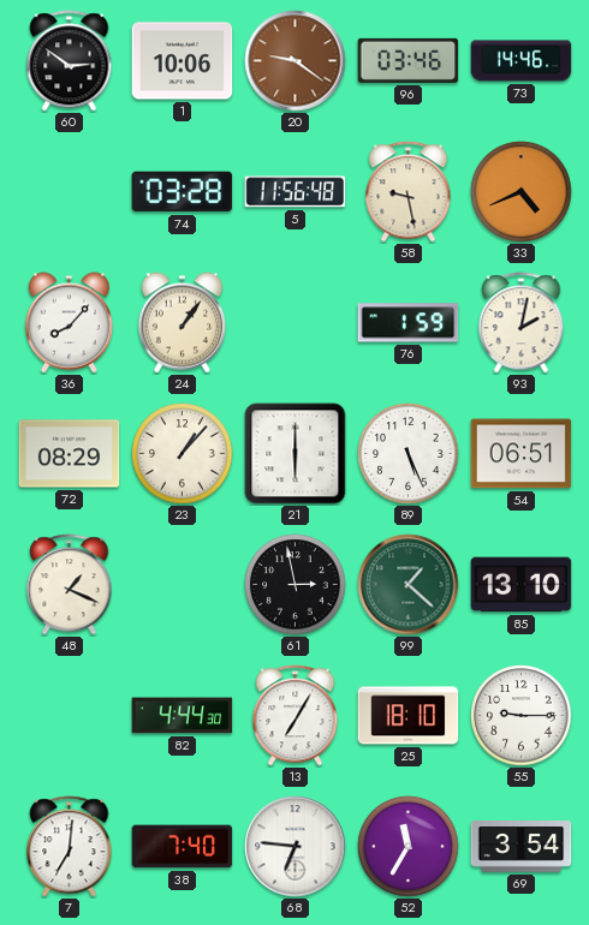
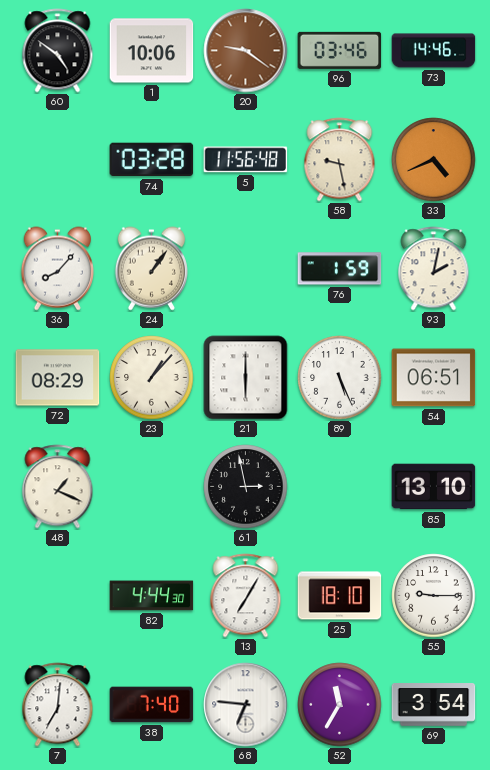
60: 2:51 -> 4:51 (58, 51)
99: 1:22 -> none (409, 585)
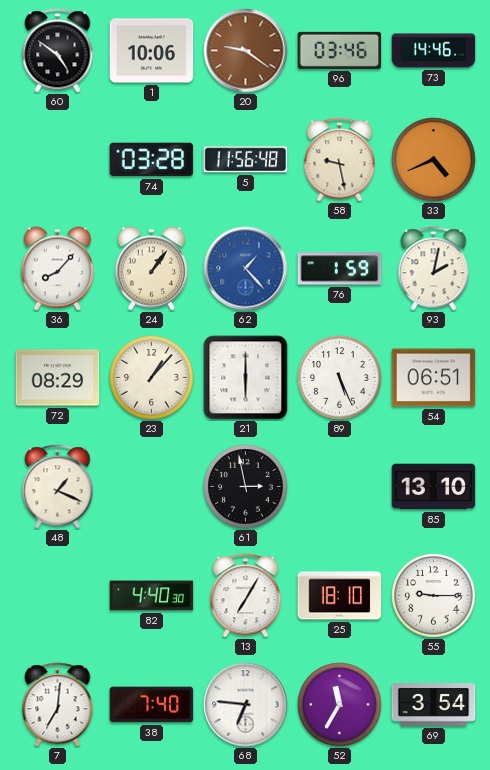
62: none -> 1:23 (246, 269)
82: 4:44 -> 4:40 (152, 596)
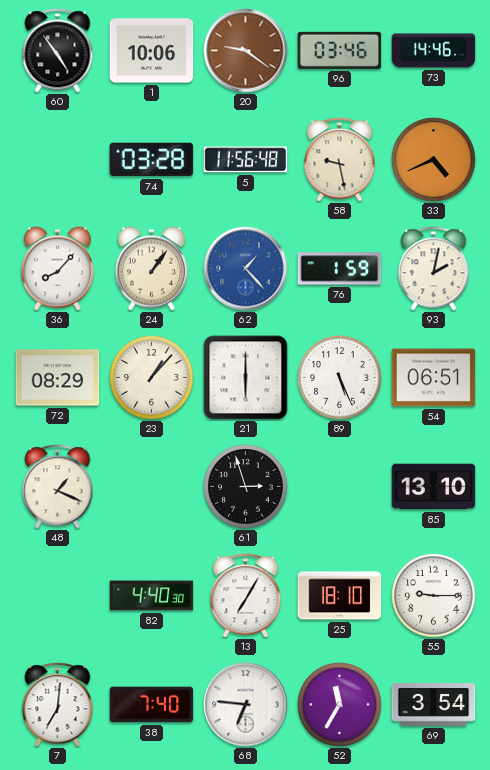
60: 4:51 -> 4:54 (58, 51)
61: 2:58 -> 2:57 (246, 487)
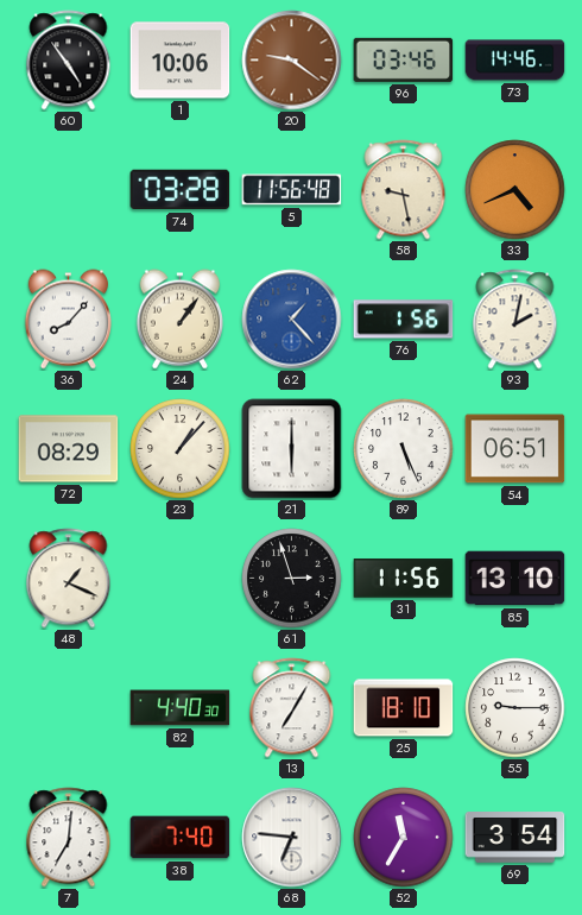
76: 1:59 -> 1:56 (404, 320)
31: none -> 11:56 (404, 579)
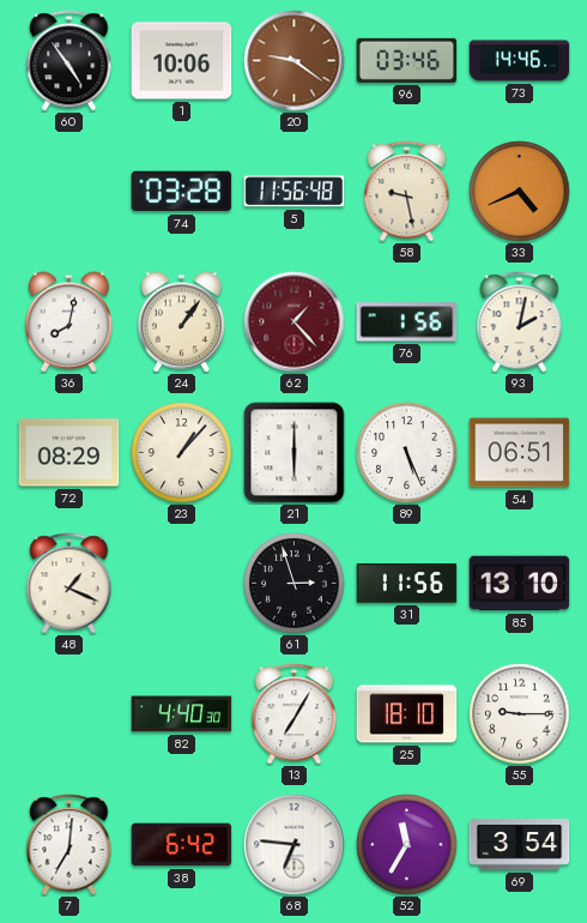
36: 8:07 -> 8:02 (68, 322)
62 dial: blue -> burgundy (295, 322)
38: 7:40 -> 6:42 (182, 845)
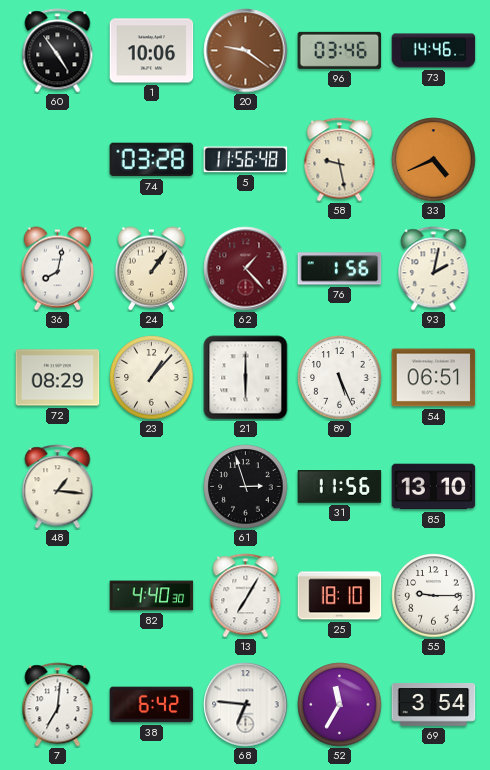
48: 1:19 -> 1:16 (58, 487)
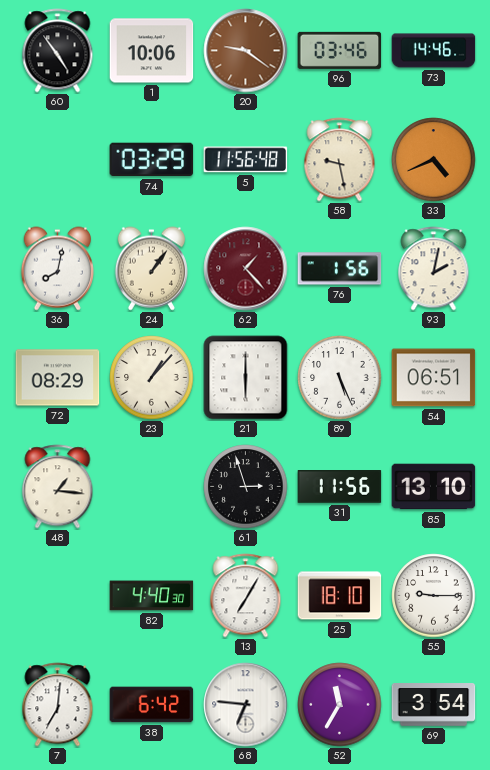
74: 03:28 -> 03:29 (152, 160)
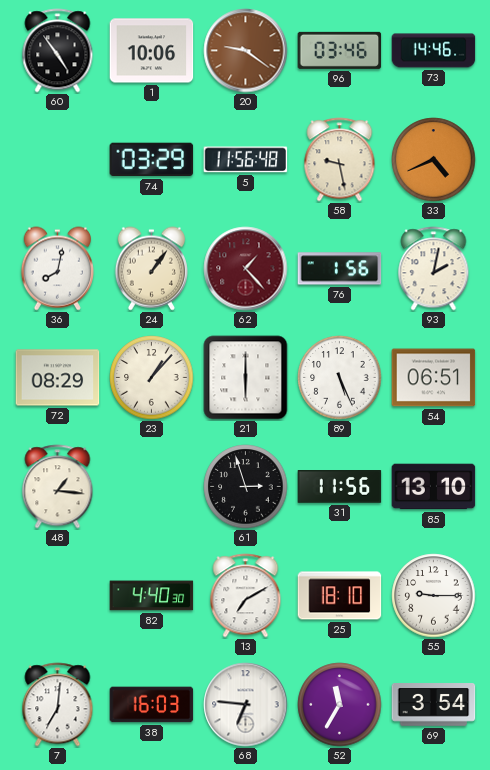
13: 7:05 -> 7:10 (246, 596)
38: 6:42 -> 16:03 (152, 705)
